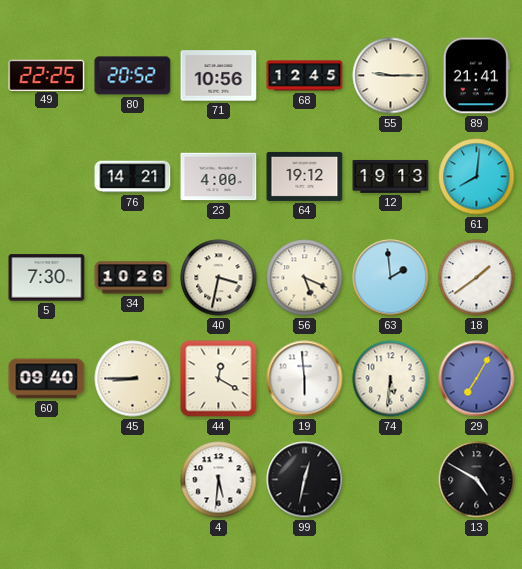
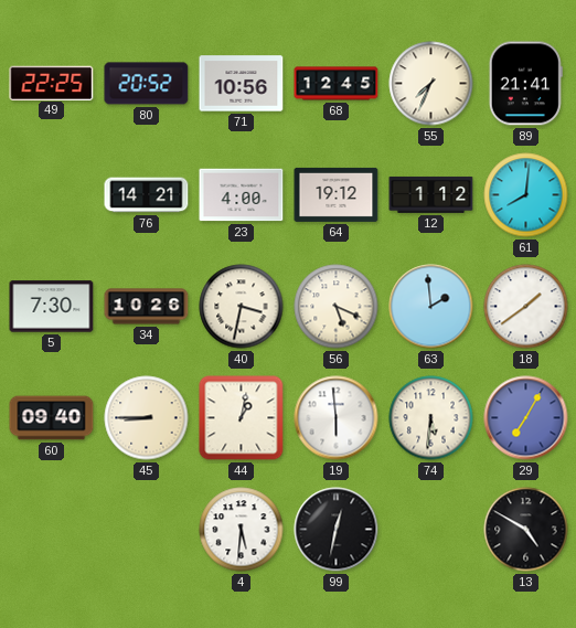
55: 9:15 -> 7:34 (431, 84)
12: 19:13 -> 1:12 (431, 194)
44: 12:20 -> 1:02 (242, 418)
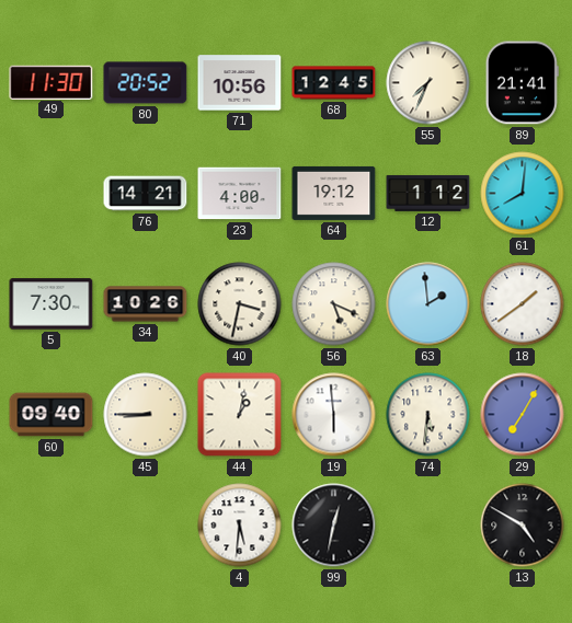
49: 22:25 -> 11:30 (52, 82)
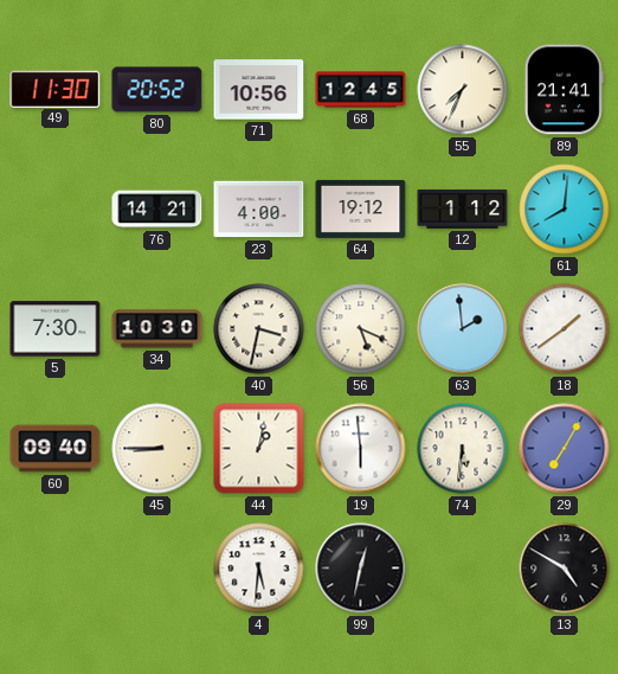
34: 10:26 -> 10:30 (157, 329)
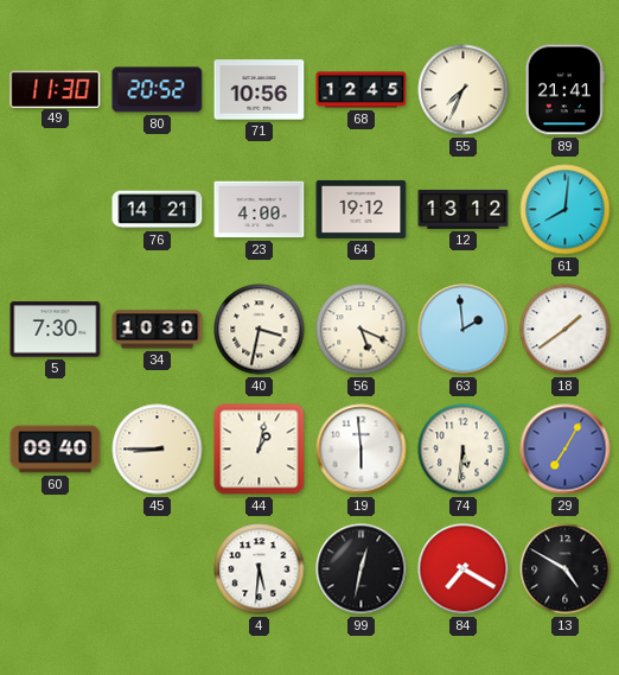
12: 1:12 -> 13:12 (464, 209)
84: none -> 7:20 (464, 569)
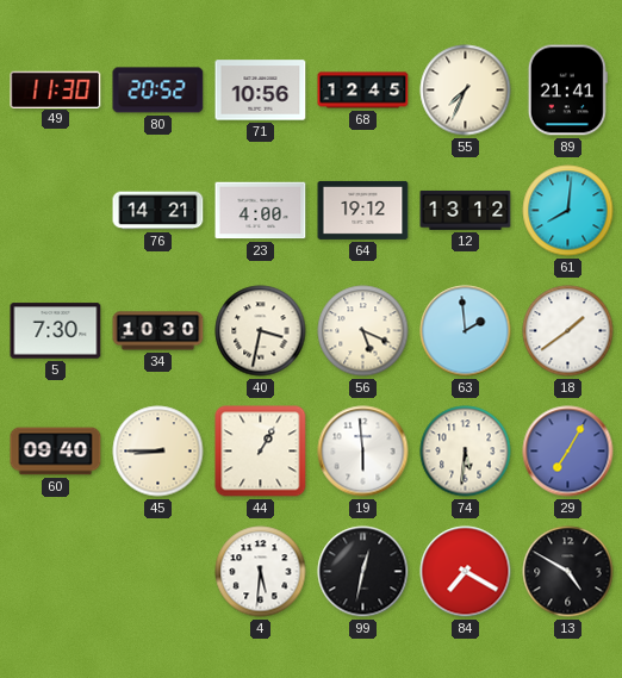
44: 1:02 -> 1:05 (261, 452)
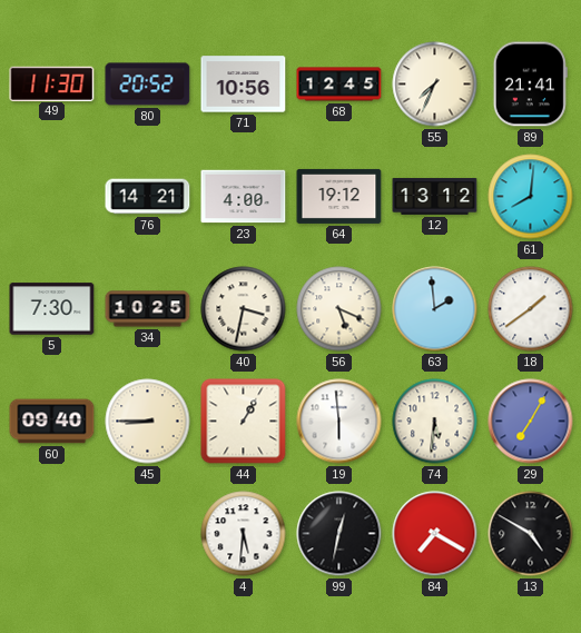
34: 10:30 -> 10:25 (148, 309)
